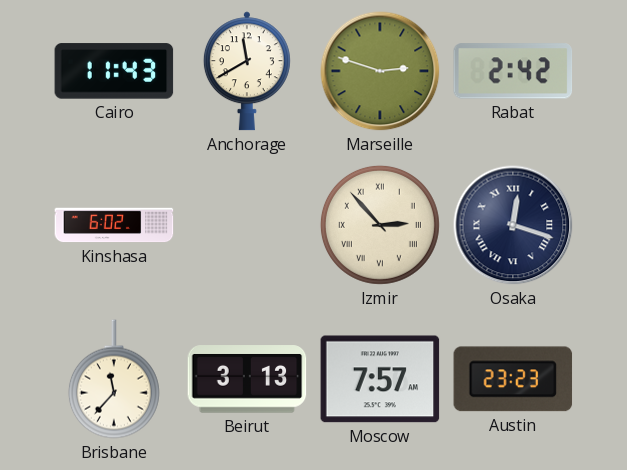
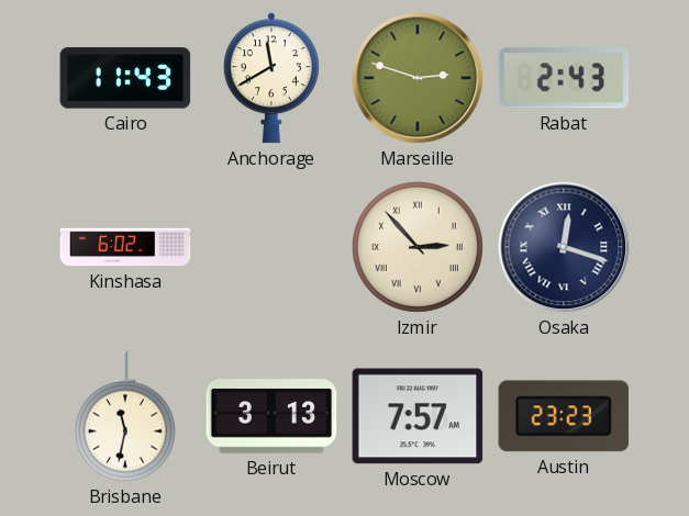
Rabat: 2:42 -> 2:43 (564, 78)
Brisbane: 11:37 -> 11:32 (125, 416)
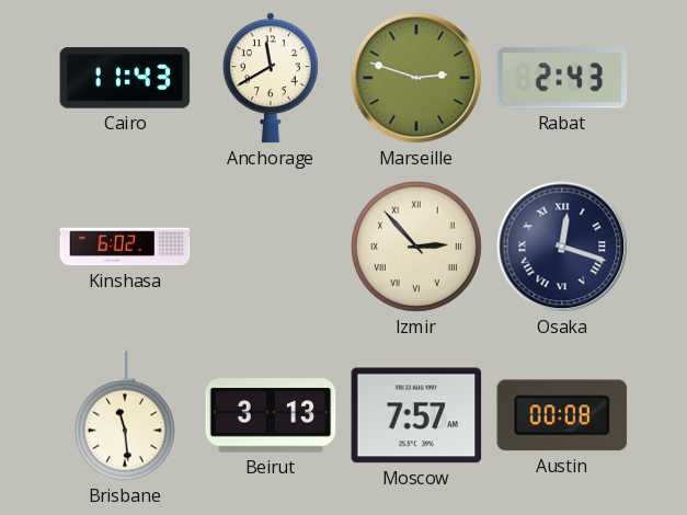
Brisbane: 11:32 -> 11:29 (125, 415)
Austin: 23:23 -> 00:08 (562, 415)
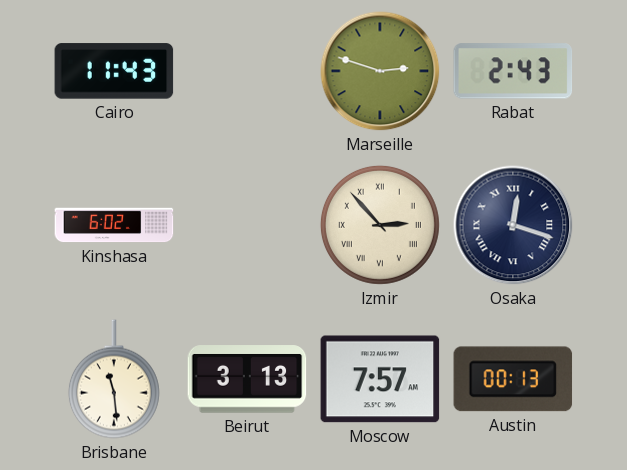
Anchorage: 11:40 -> none (271, 78)
Austin: 00:08 -> 00:13 (513, 379)
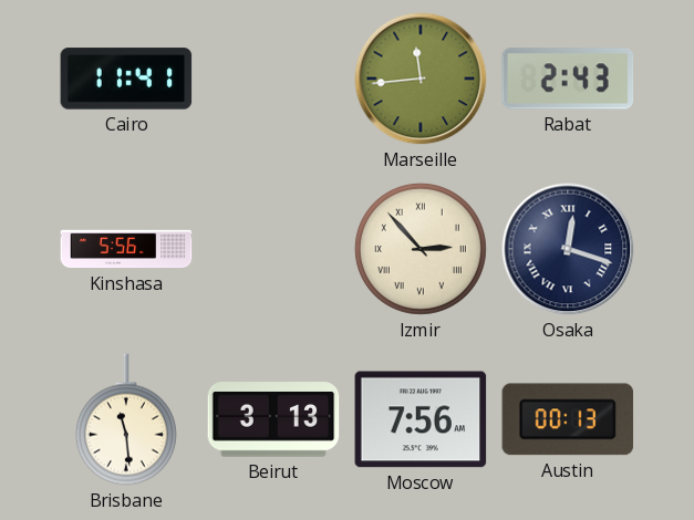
Cairo: 11:43 -> 11:41 (126, 79)
Marseille: 2:48 -> 11:44 (421, 79)
Kinshasa: 6:02 -> 5:56 (126, 249)
Moscow: 7:57 -> 7:56 (421, 419)
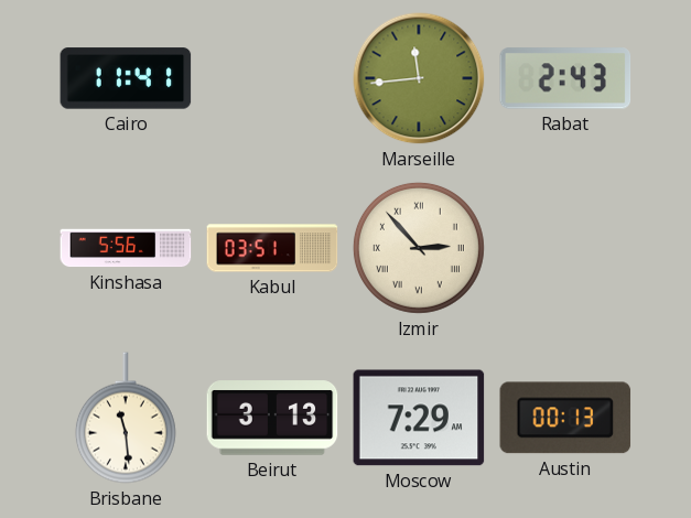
Kabul: none -> 03:51 (272, 248)
Osaka: 12:18 -> none (568, 249)
Moscow: 7:56 -> 7:29 (419, 418)
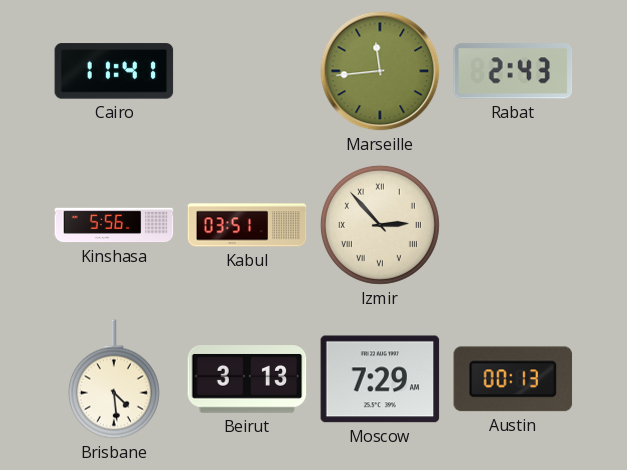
Brisbane: 11:29 -> 4:29 (114, 379)
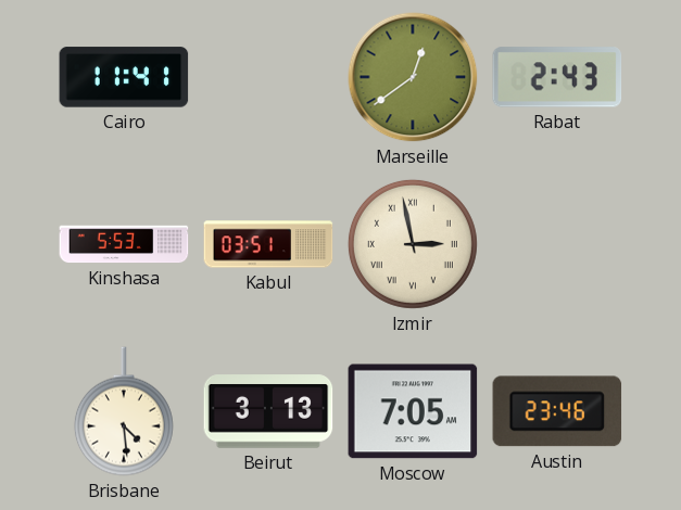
Marseille: 11:44 -> 12:39 (413, 77)
Kinshasa: 5:56 -> 5:53 (124, 244)
Izmir: 2:53 -> 2:58 (413, 244)
Moscow: 7:29 -> 7:05 (413, 411)
Austin: 00:13 -> 23:46 (557, 411)
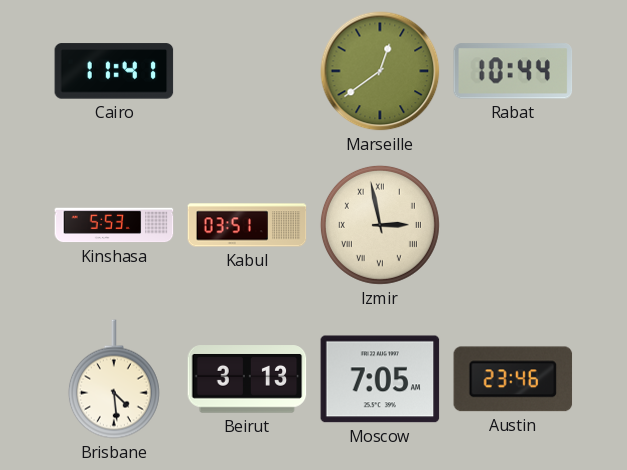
Rabat: 2:43 -> 10:44 (513, 71)
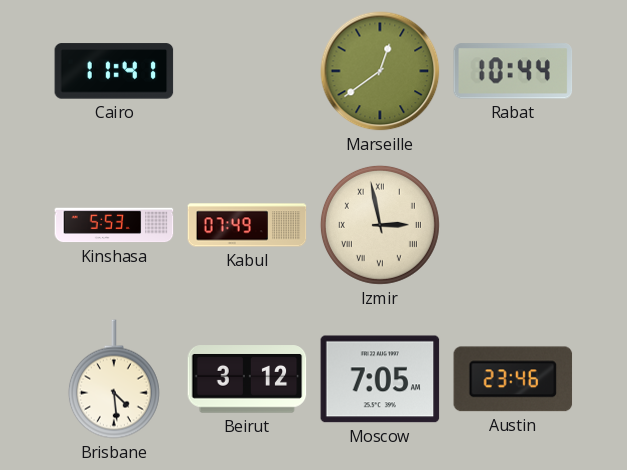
Kabul: 03:51 -> 07:49 (247, 225)
Beirut: 3:13 -> 3:12 (247, 379)
